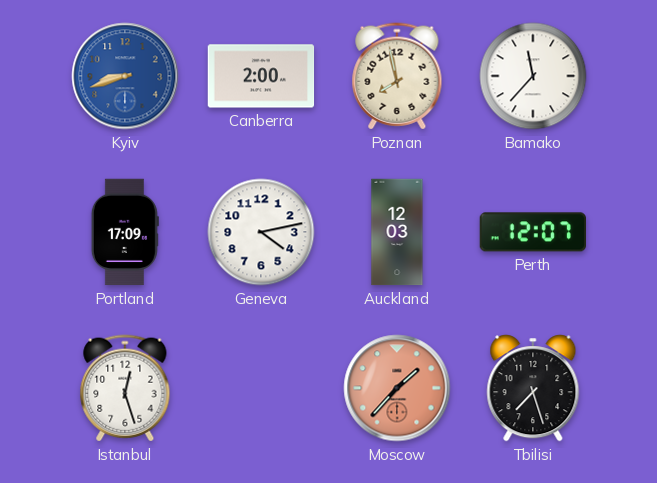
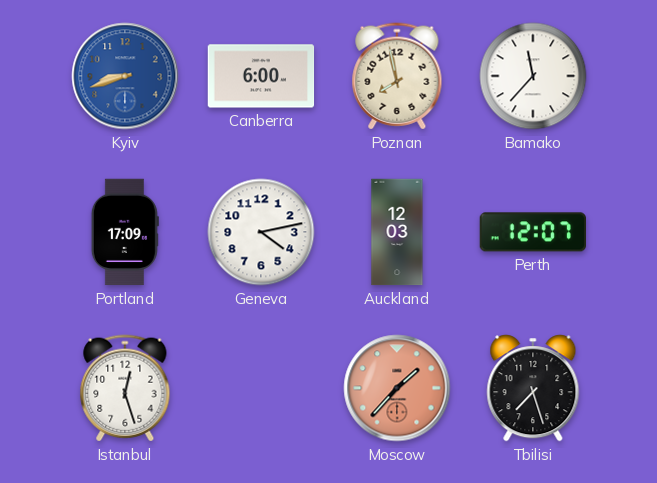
Canberra: 2:00 -> 6:00 (261, 76)
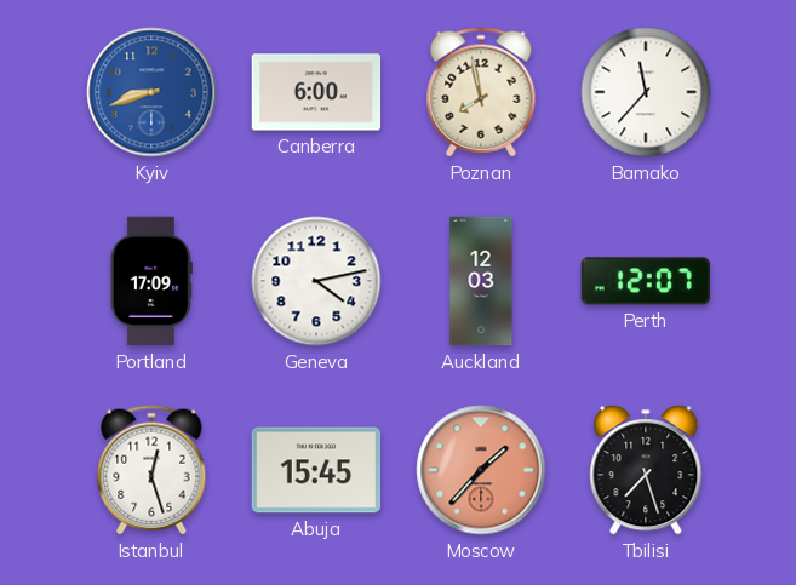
Abuja: none -> 15:45 (316, 470)
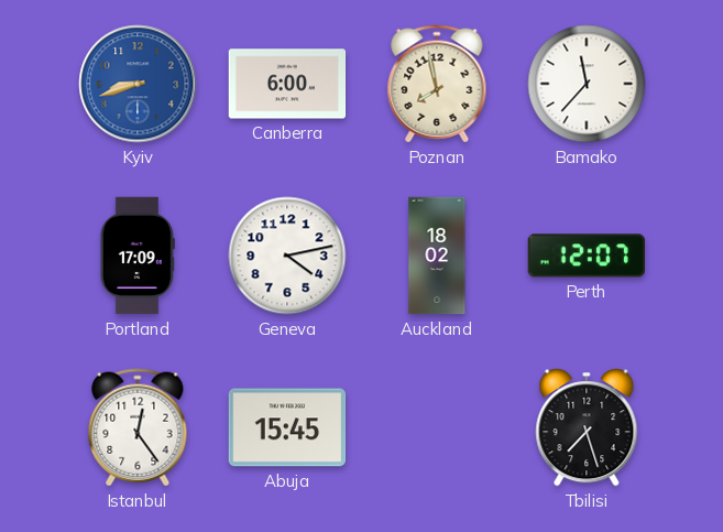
Auckland: 12:03 -> 18:02 (437, 256)
Istanbul: 12:27 -> 12:24 (138, 427)
Moscow: 1:37 -> none (481, 470)
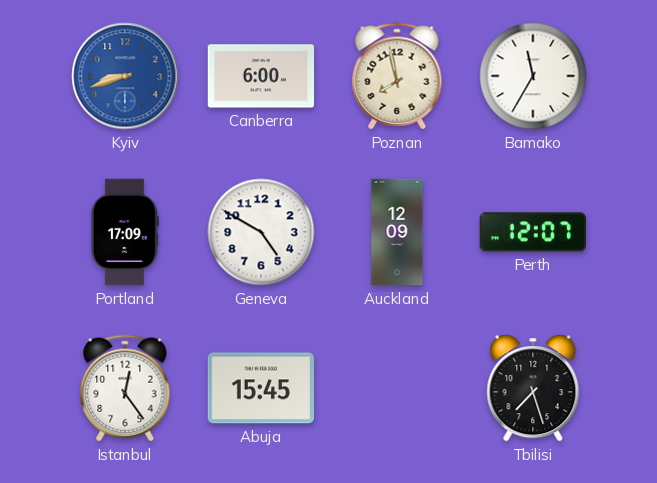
Bamako: 11:37 -> 11:35 (533, 76)
Geneva: 4:13 -> 4:50 (261, 232)
Auckland: 18:02 -> 12:09 (397, 232)
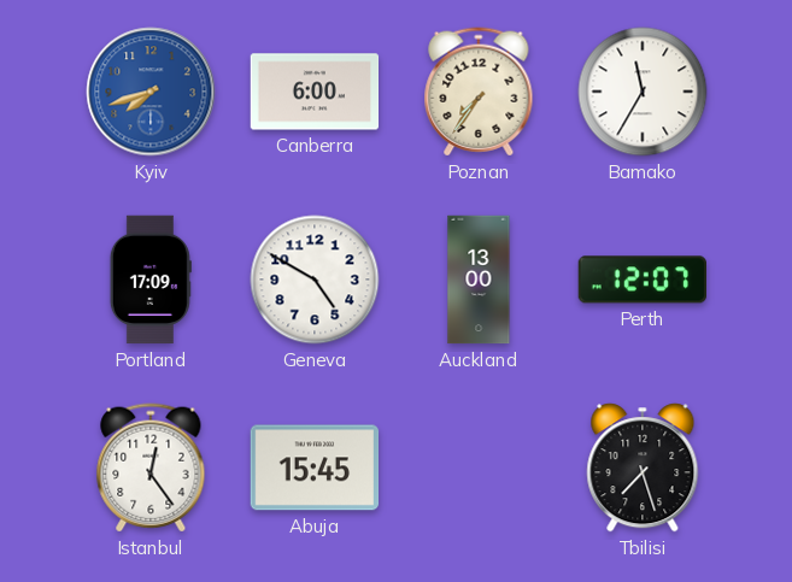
Kyiv: 8:42 -> 7:42 (151, 92)
Poznan: 7:58 -> 7:36 (479, 92)
Auckland: 12:09 -> 13:00 (479, 280)
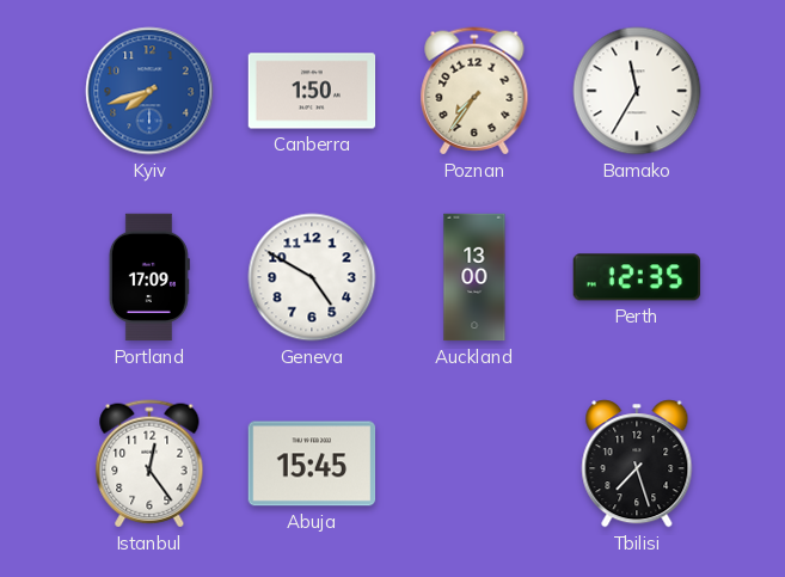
Canberra: 6:00 -> 1:50 (312, 91)
Perth: 12:07 -> 12:35 (636, 277)
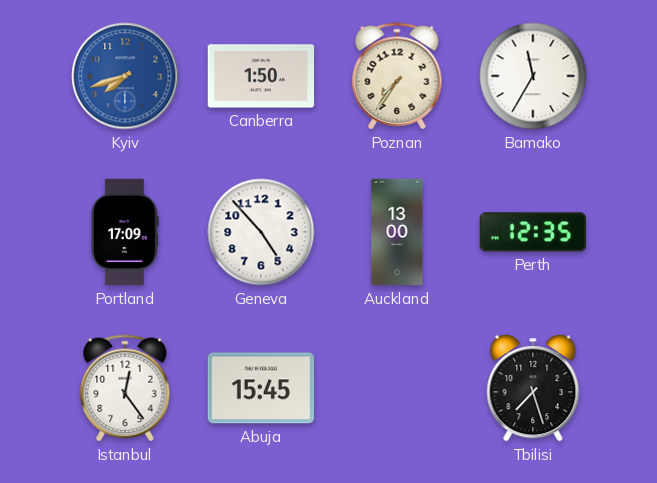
Geneva: 4:50 -> 4:53 (261, 232)
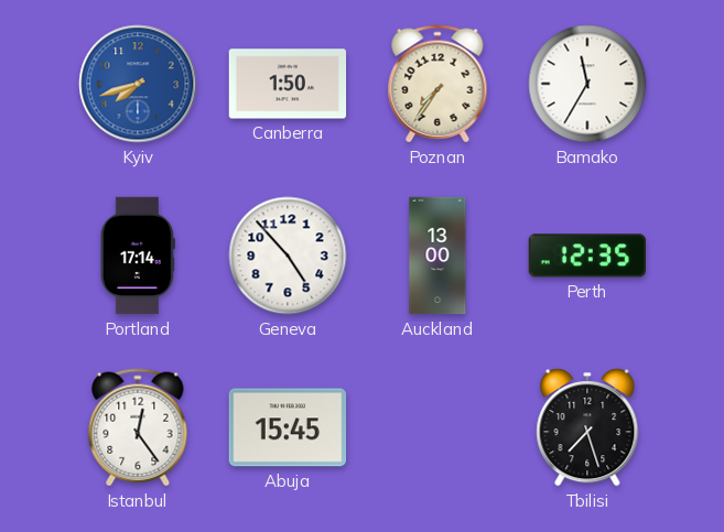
Portland: 17:09 -> 17:14 (138, 256)
